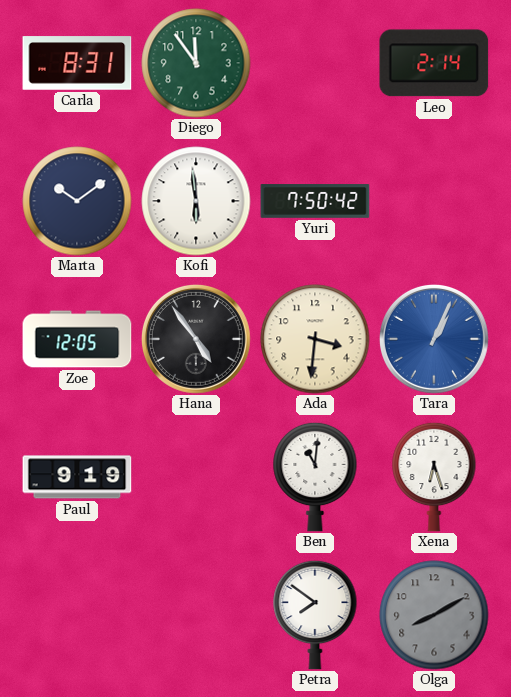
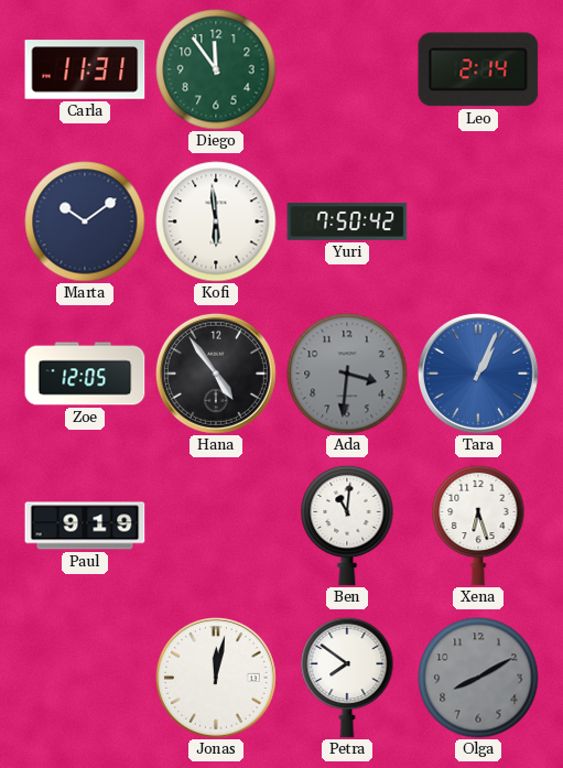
Carla: 8:31 -> 11:31 (85, 69)
Ada dial: cream -> grey (347, 374)
Jonas: none -> 12:02 (216, 678)
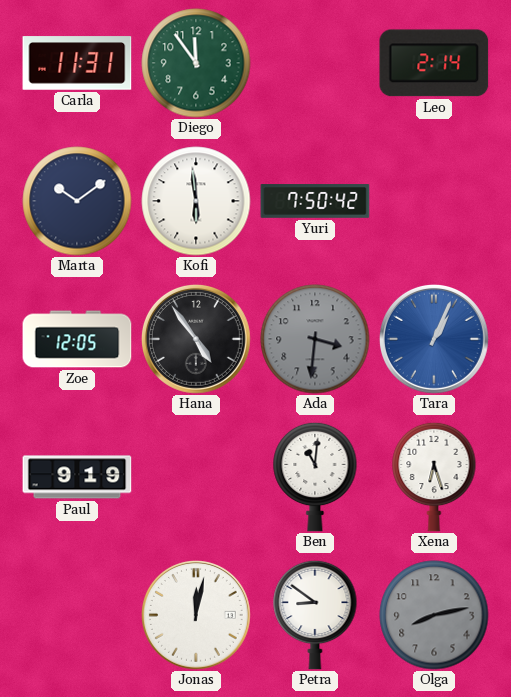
Petra: 7:51 -> 8:51 (315, 615)
Olga: 8:10 -> 8:13 (434, 615)
